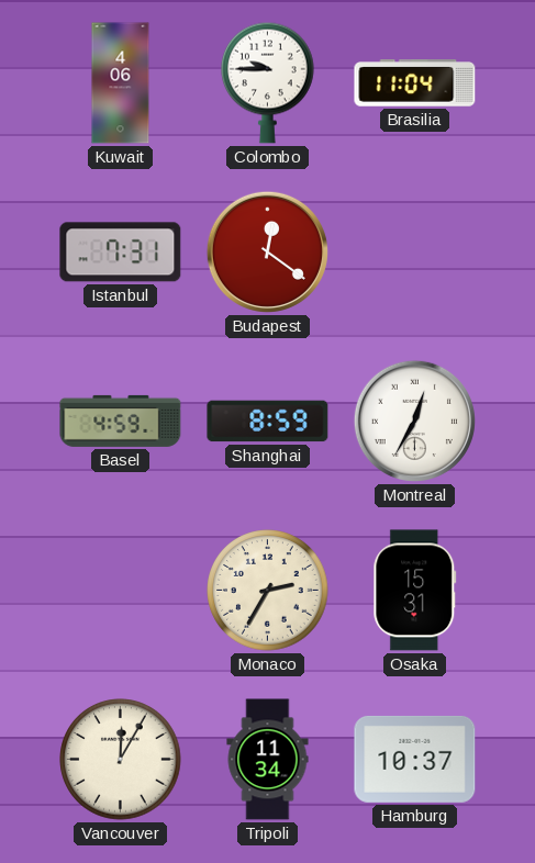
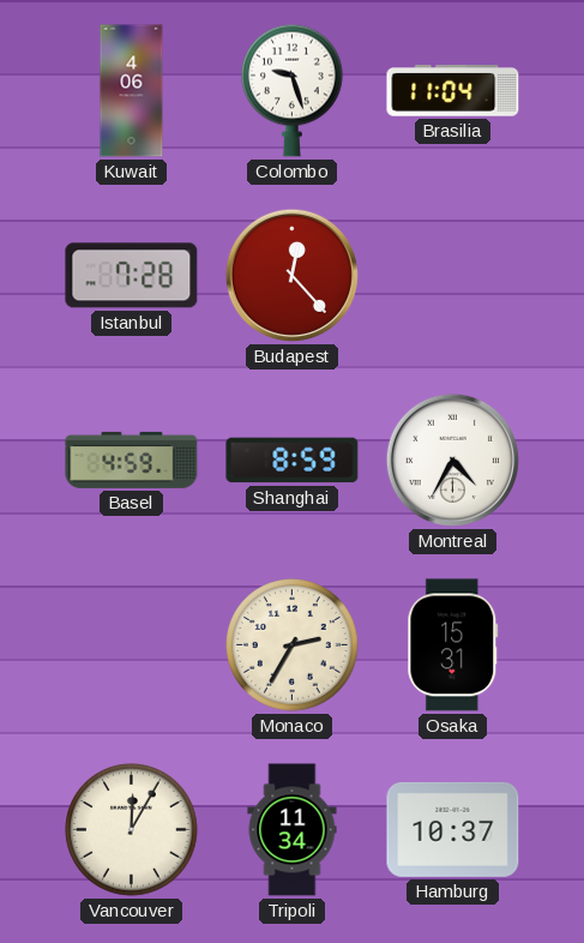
Colombo: 9:45 -> 9:27 (293, 90)
Istanbul: 7:31 -> 7:28 (132, 276)
Budapest: 12:21 -> 12:23 (291, 275)
Montreal: 12:35 -> 4:35 (452, 460)
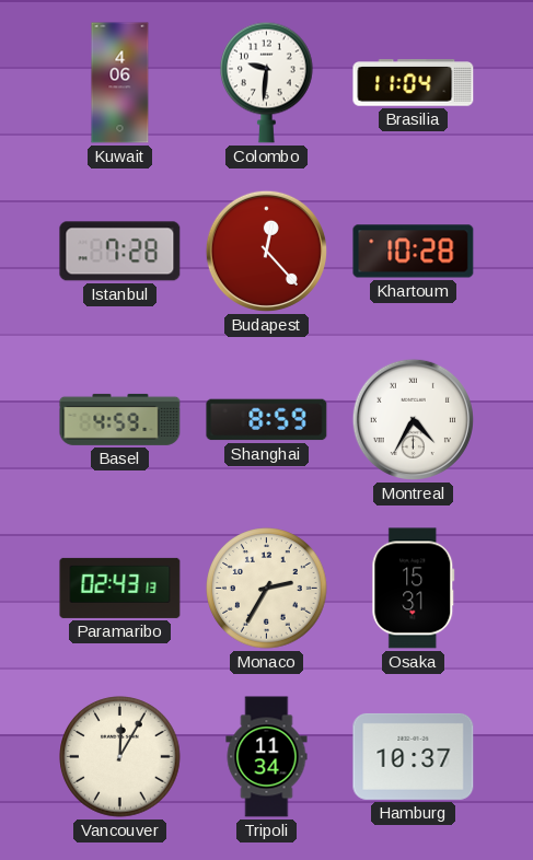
Colombo: 9:27 -> 9:31 (267, 82)
Khartoum: none -> 10:28 (414, 252)
Paramaribo: none -> 02:43 (120, 588)
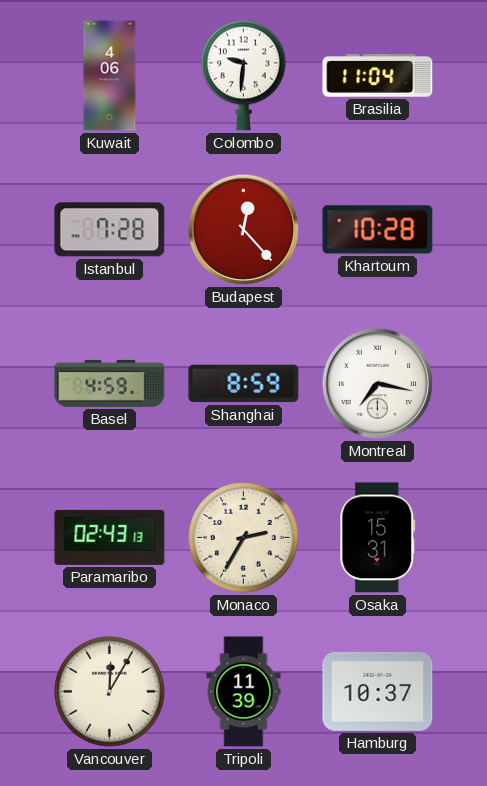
Montreal: 4:35 -> 7:17 (377, 383)
Tripoli: 11:34 -> 11:39 (244, 692)
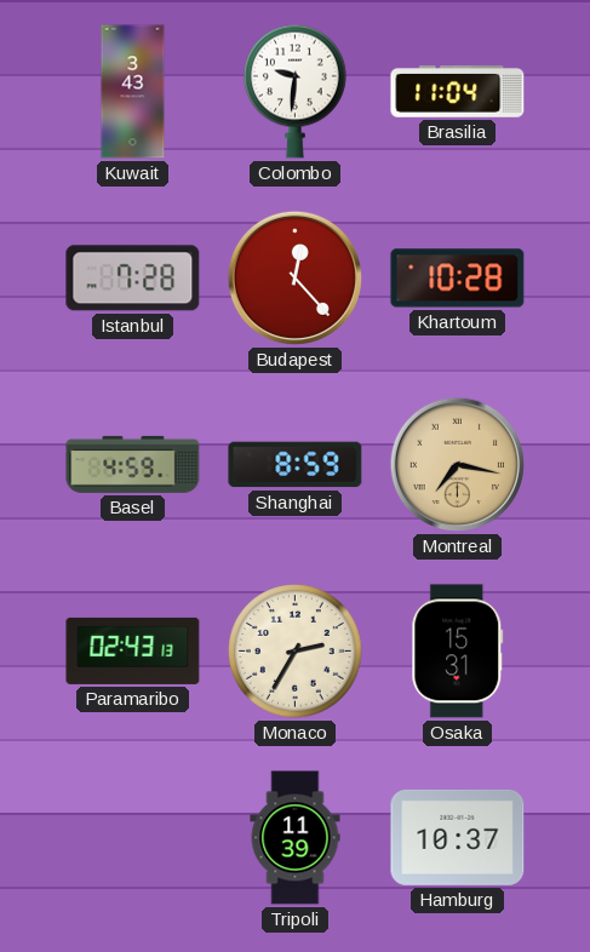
Kuwait: 4:06 -> 3:43 (133, 92)
Montreal dial: white -> champagne (457, 464)
Vancouver: 12:05 -> none (110, 692)
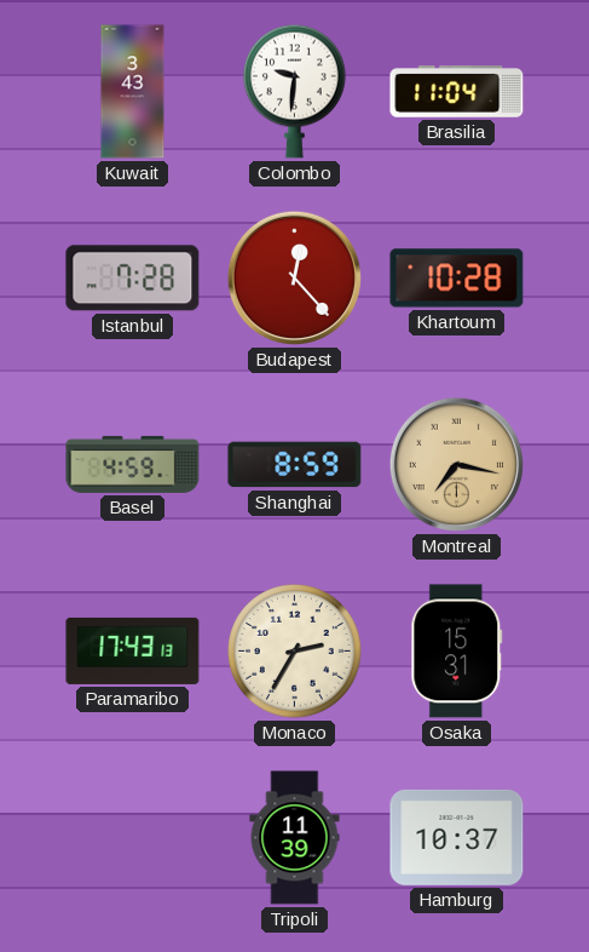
Paramaribo: 02:43 -> 17:43 (133, 650)
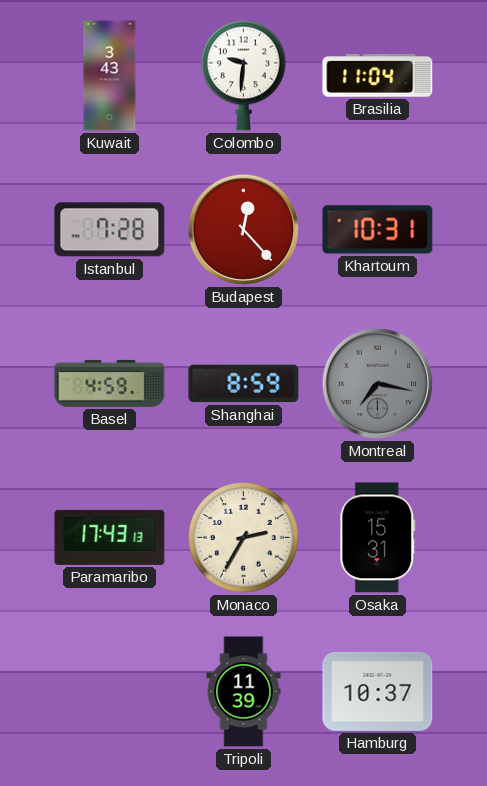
Khartoum: 10:28 -> 10:31 (378, 230)
Montreal dial: champagne -> grey (377, 383)
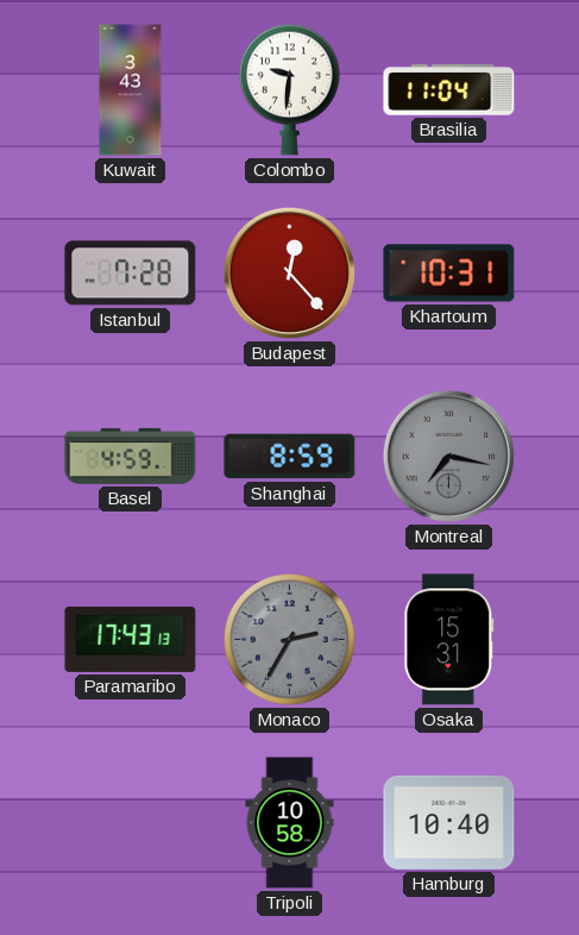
Monaco dial: cream -> grey (290, 640)
Tripoli: 11:39 -> 10:58 (290, 823)
Hamburg: 10:37 -> 10:40 (449, 822)
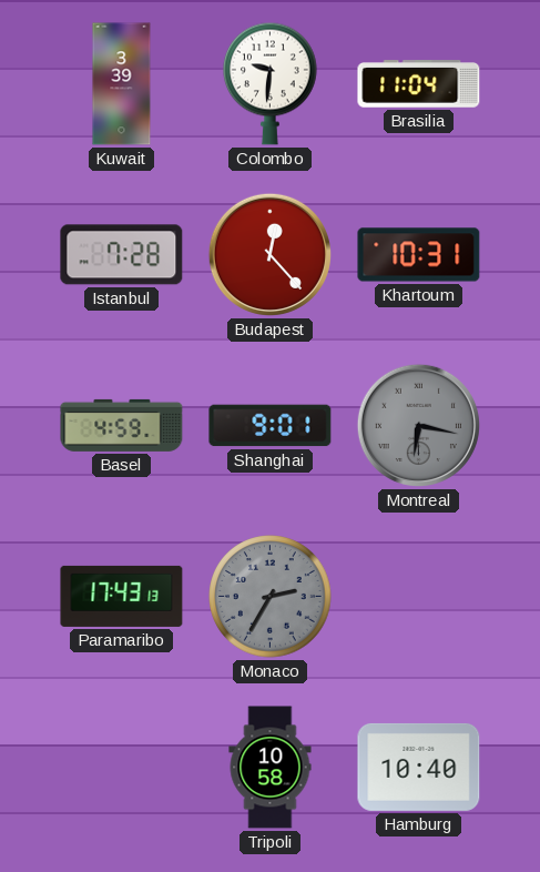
Kuwait: 3:43 -> 3:39 (122, 84)
Shanghai: 8:59 -> 9:01 (271, 426)
Montreal: 7:17 -> 6:17 (418, 425)
Osaka: 15:31 -> none (449, 640)
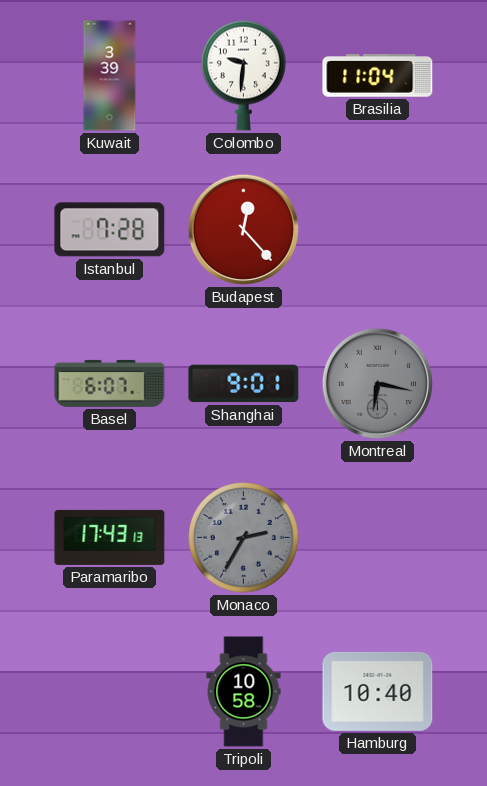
Khartoum: 10:31 -> none (419, 255)
Basel: 4:59 -> 6:07 (110, 383)
